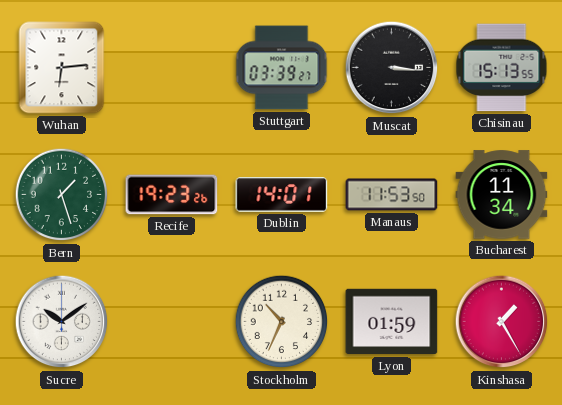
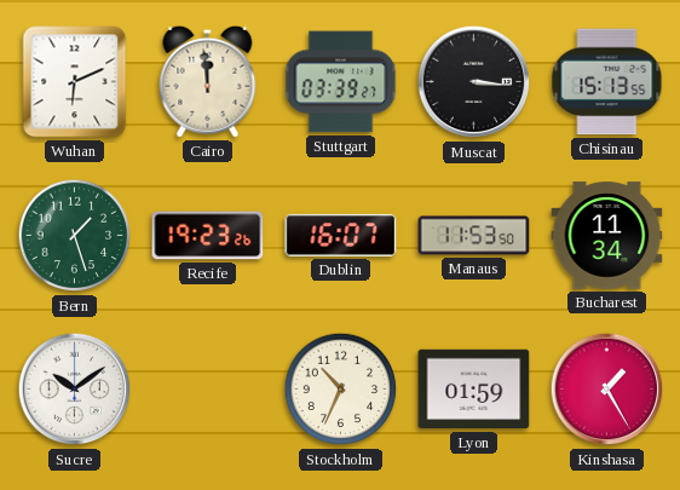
Wuhan: 6:14 -> 6:11 (75, 82)
Cairo: none -> 11:59 (208, 81)
Dublin: 14:01 -> 16:07 (341, 236)
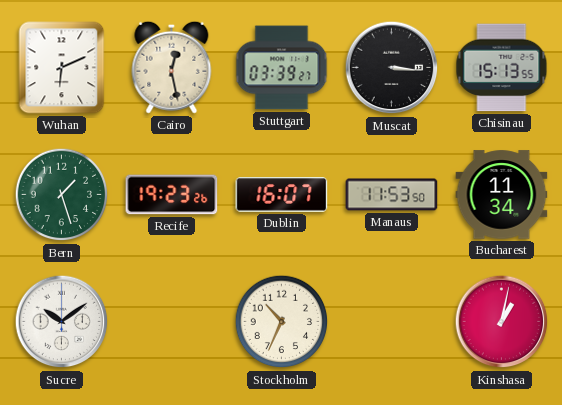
Cairo: 11:59 -> 12:28 (172, 67)
Lyon: 01:59 -> none (474, 390)
Kinshasa: 1:25 -> 1:02 (502, 322)
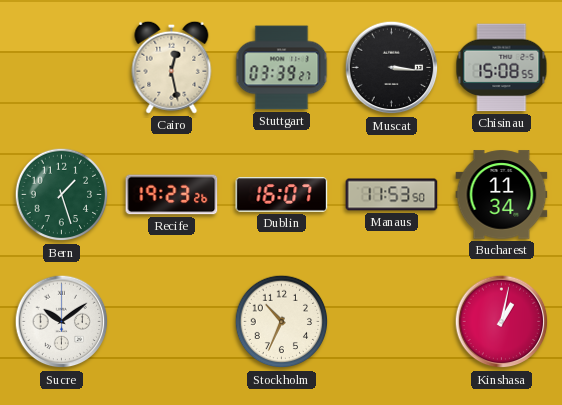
Wuhan: 6:11 -> none (62, 68)
Chisinau: 15:13 -> 15:08 (502, 68)
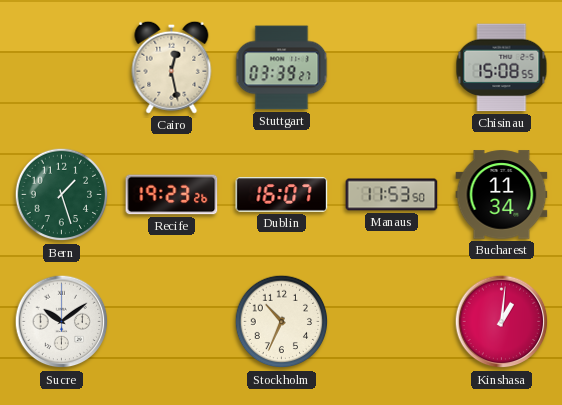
Muscat: 3:16 -> none (392, 68)
Kinshasa: 1:02 -> 1:01 (502, 322)
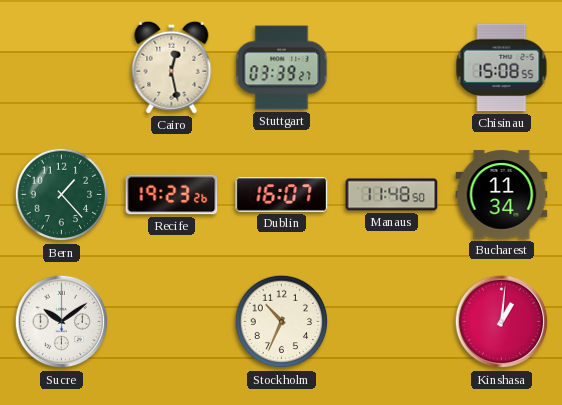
Bern: 1:27 -> 1:23 (62, 195)
Manaus: 11:53 -> 11:48 (392, 195)
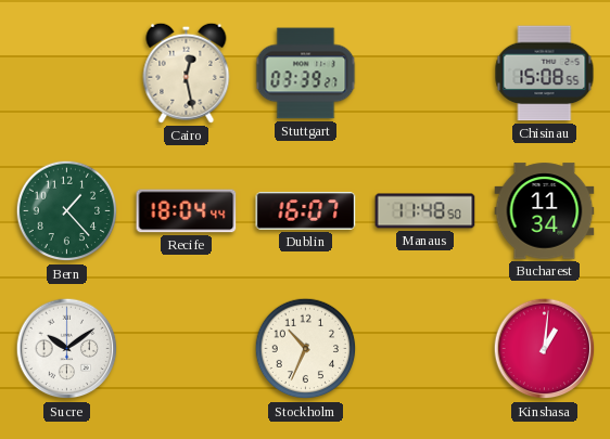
Recife: 19:23 -> 18:04 (187, 211)
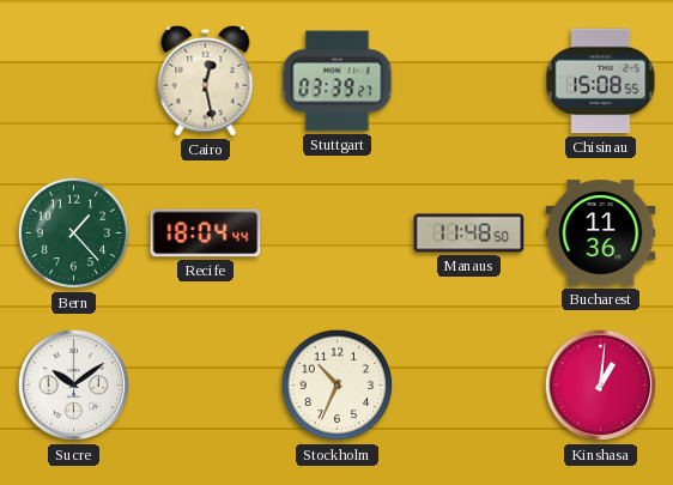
Dublin: 16:07 -> none (306, 211)
Bucharest: 11:34 -> 11:36 (601, 234)
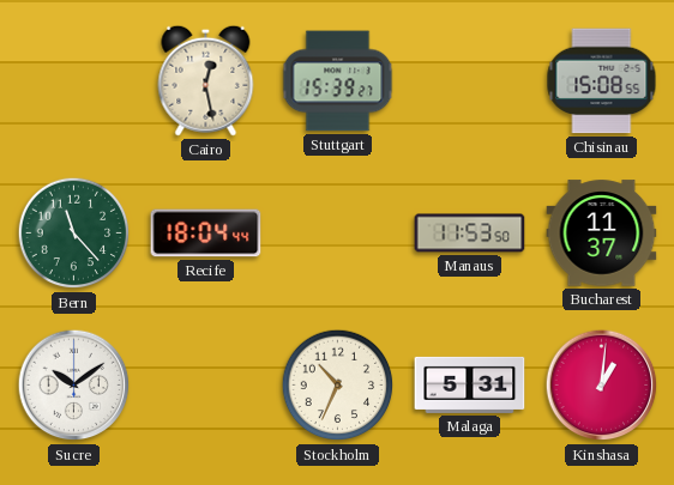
Stuttgart: 03:39 -> 15:39 (338, 81)
Bern: 1:23 -> 11:23 (74, 234)
Manaus: 11:48 -> 11:53 (470, 234)
Bucharest: 11:36 -> 11:37 (602, 234)
Malaga: none -> 5:31 (470, 384)
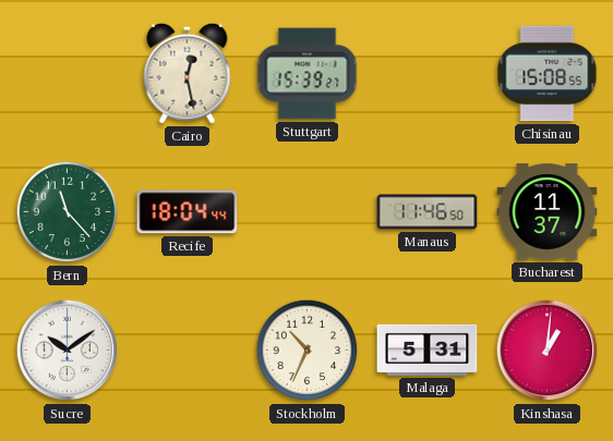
Manaus: 11:53 -> 11:46 (428, 212)
